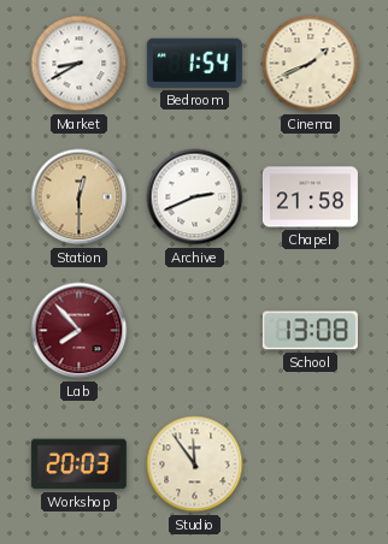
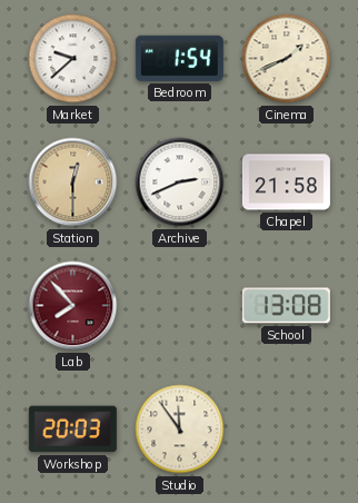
Market: 8:40 -> 9:38 (73, 59)
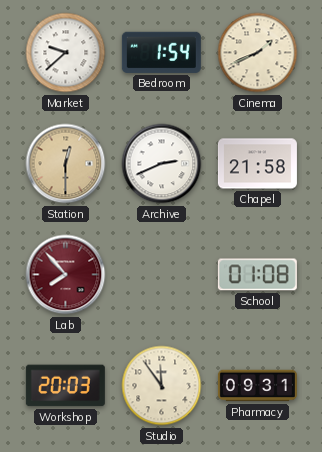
School: 13:08 -> 01:08 (257, 275)
Pharmacy: none -> 09:31 (257, 386)
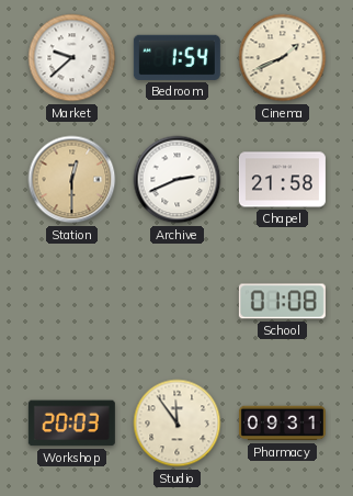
Lab: 7:53 -> none (66, 275)
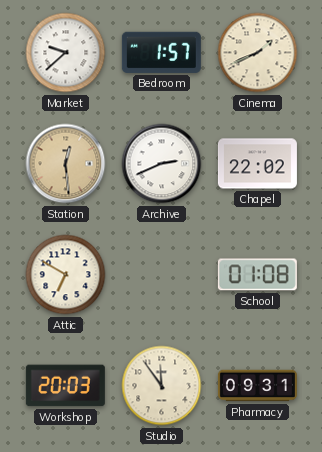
Bedroom: 1:54 -> 1:57 (161, 52)
Station: 12:30 -> 12:29 (66, 164)
Chapel: 21:58 -> 22:02 (257, 164)
Attic: none -> 6:50 (66, 275)
